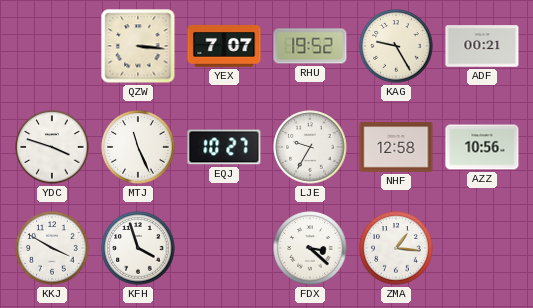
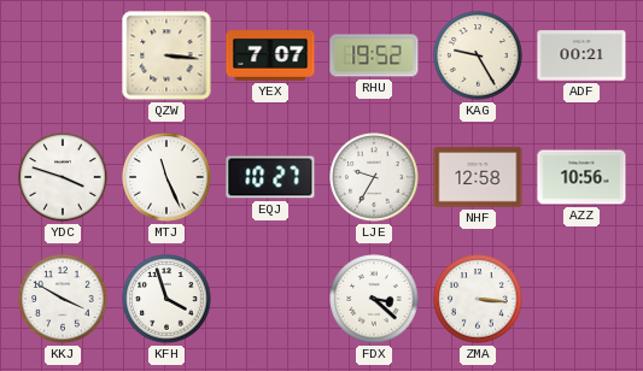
ZMA: 1:16 -> 3:16 (478, 299)
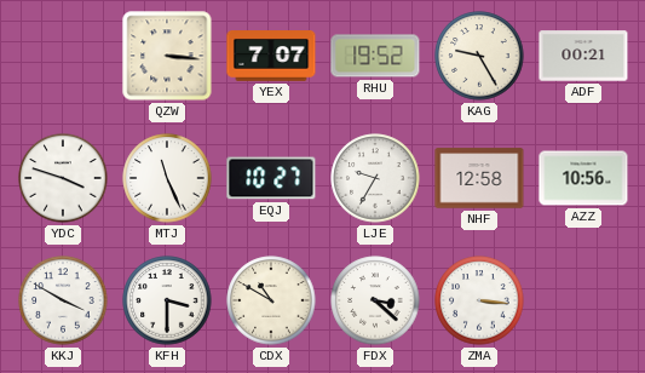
KFH: 3:57 -> 3:30 (167, 300)
CDX: none -> 10:50 (271, 300)
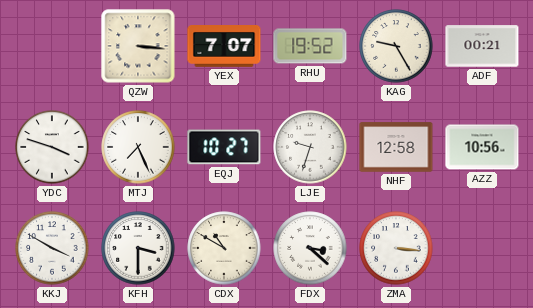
MTJ: 11:26 -> 7:26 (138, 147)
LJE: 9:35 -> 9:33 (310, 147)
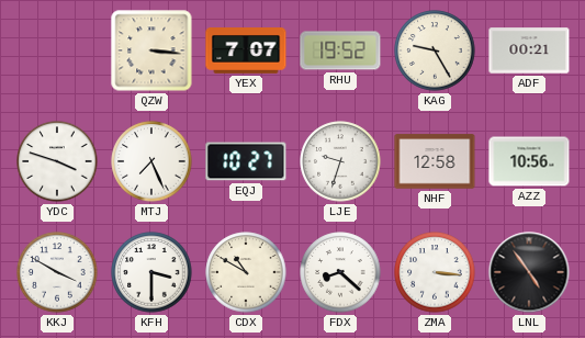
FDX: 3:22 -> 8:22 (340, 272)
LNL: none -> 4:54 (529, 272)
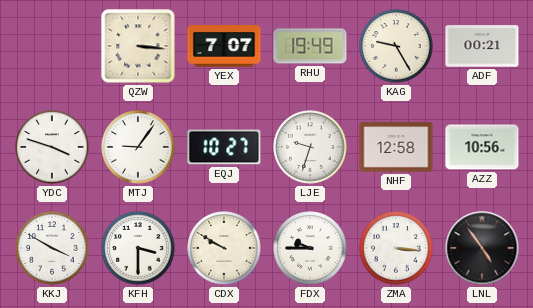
RHU: 19:52 -> 19:49 (310, 46)
MTJ: 7:26 -> 9:06 (138, 147)
CDX: 10:50 -> 9:50 (224, 248)
FDX: 8:22 -> 9:45 (310, 248)
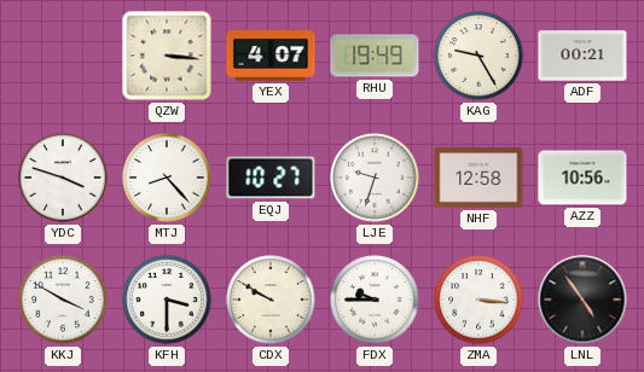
YEX: 7:07 -> 4:07 (271, 57)
MTJ: 9:06 -> 8:23 (167, 178)
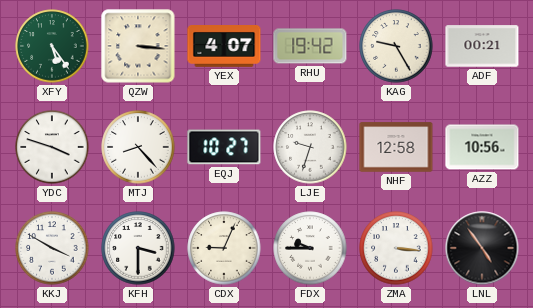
XFY: none -> 5:24 (52, 46)
RHU: 19:49 -> 19:42 (310, 46)
CDX: 9:50 -> 9:04 (224, 248)
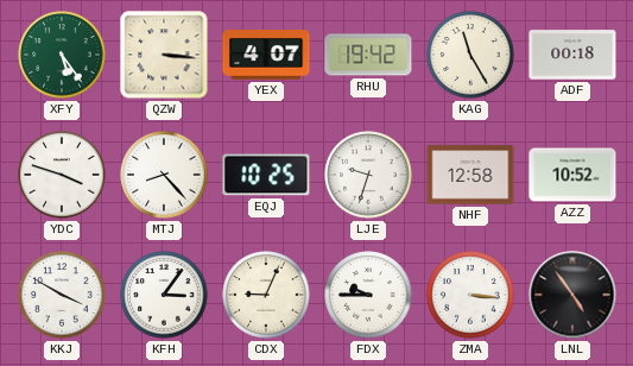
KAG: 9:25 -> 11:25 (470, 55)
ADF: 00:21 -> 00:18 (572, 55)
EQJ: 10:27 -> 10:25 (266, 175)
AZZ: 10:56 -> 10:52 (572, 175)
KFH: 3:30 -> 3:06 (164, 295)
